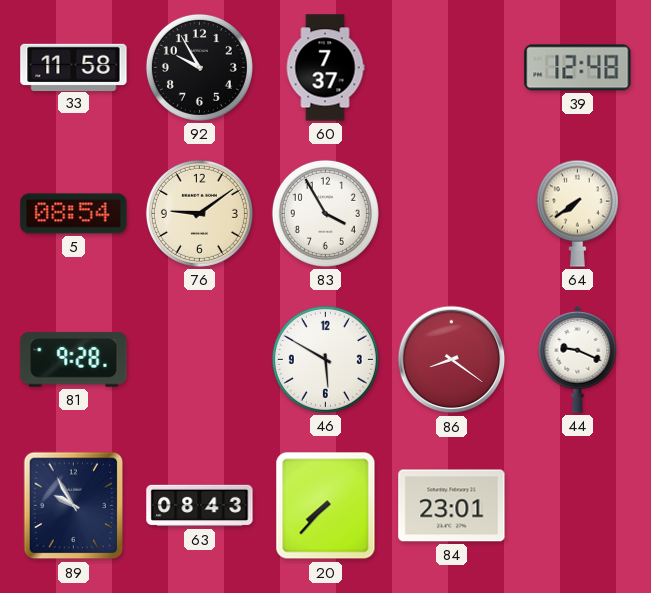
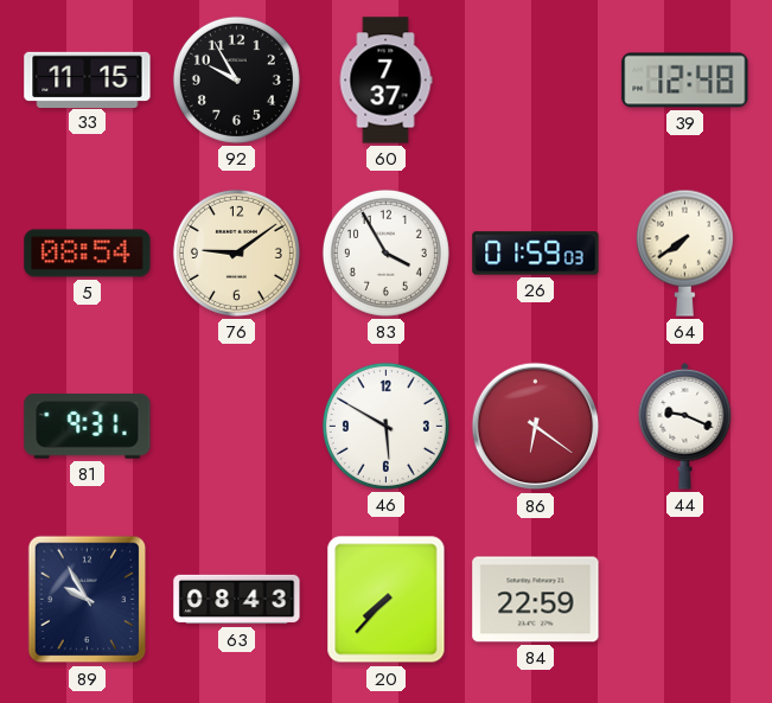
33: 11:58 -> 11:15 (88, 79)
26: none -> 01:59 (536, 254)
81: 9:28 -> 9:31 (88, 427)
86: 8:21 -> 6:21 (536, 427)
84: 23:01 -> 22:59 (536, 600)
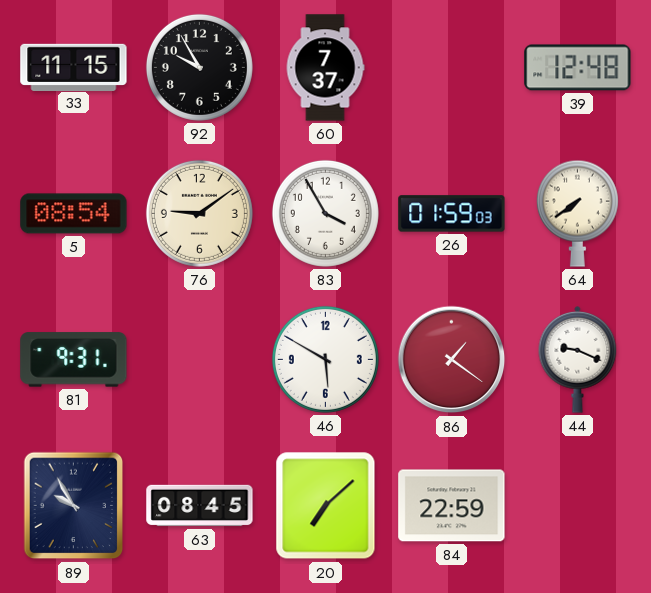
86: 6:21 -> 1:21 (452, 360)
63: 08:43 -> 08:45 (200, 506)
20: 7:37 -> 7:08 (326, 506)
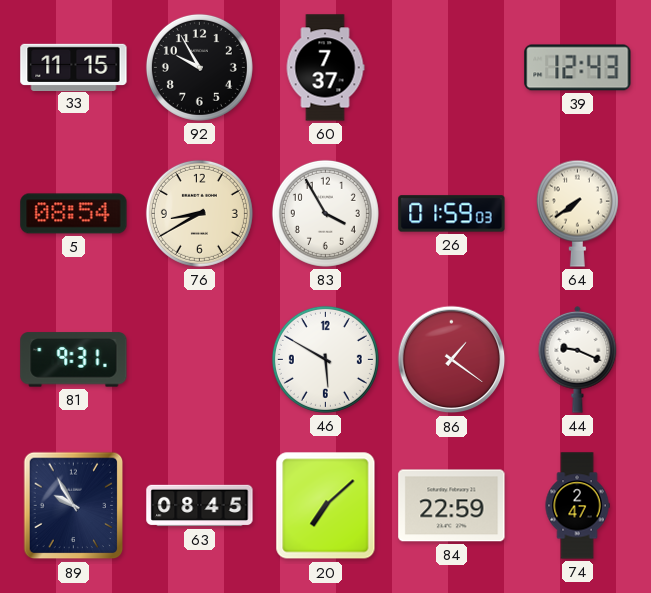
39: 12:48 -> 12:43 (578, 68)
76: 9:09 -> 8:40 (199, 213)
74: none -> 2:47 (577, 506)
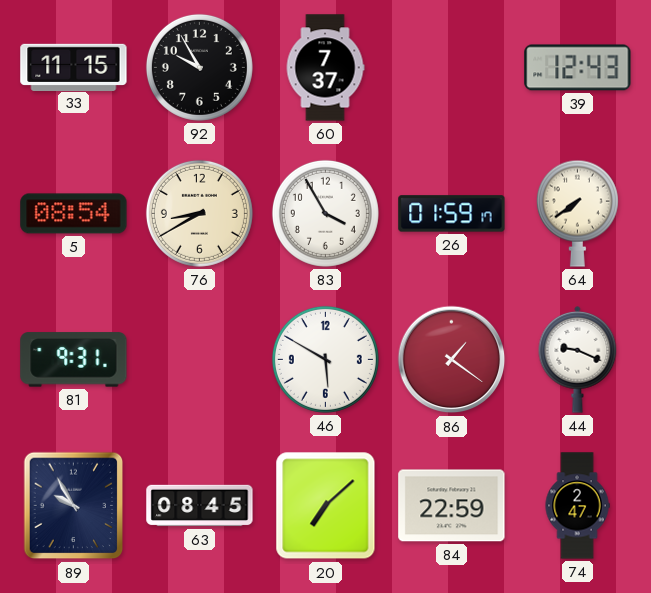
26: 01:59:03 -> 01:59:17 (452, 214)
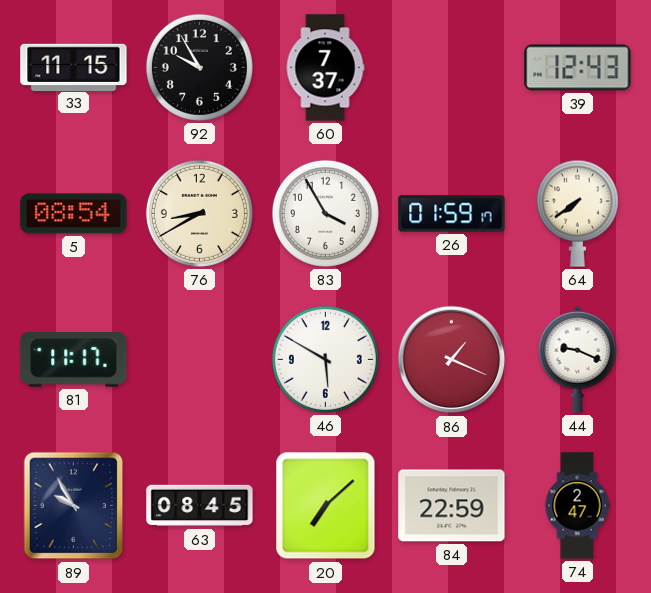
81: 9:31 -> 11:17 (74, 360)
86: 1:21 -> 1:19 (452, 360)
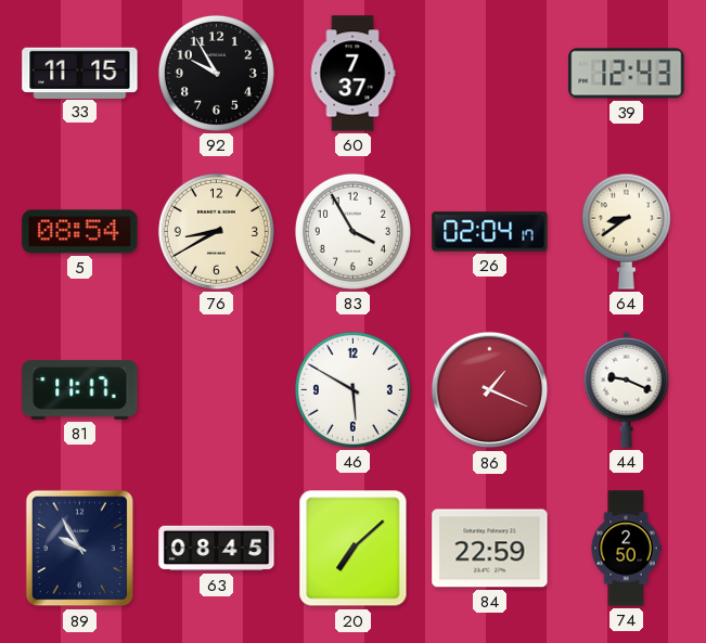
26: 01:59 -> 02:04 (490, 232)
64: 7:39 -> 8:39 (626, 231)
74: 2:47 -> 2:50 (626, 549)
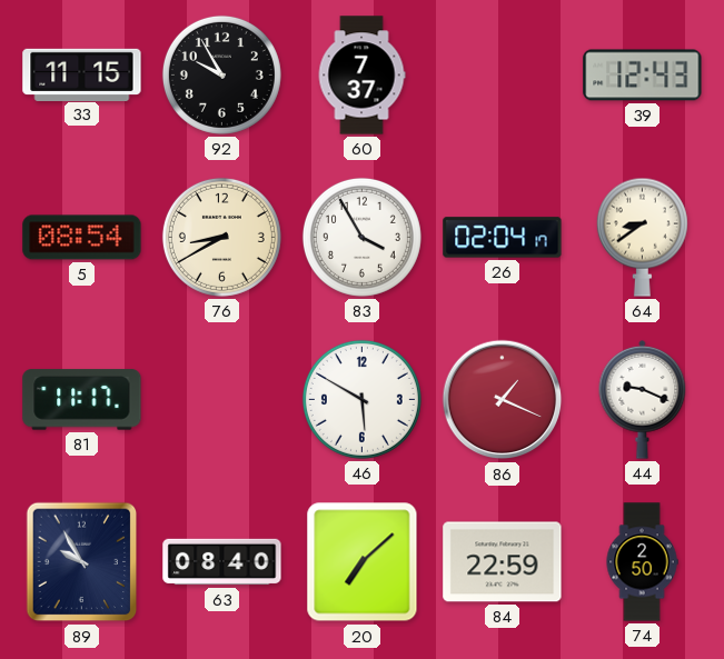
63: 08:45 -> 08:40 (222, 562)
